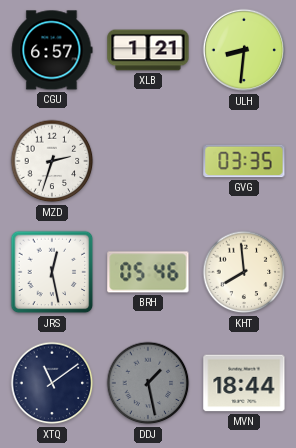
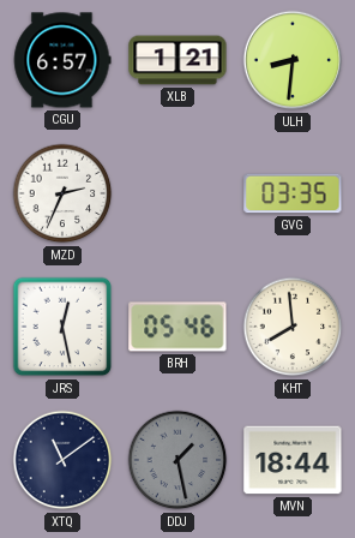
MZD: 2:33 -> 2:34 (62, 193)
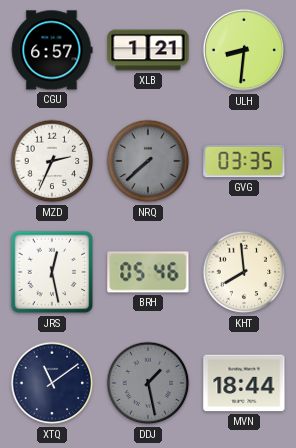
NRQ: none -> 7:38 (148, 161)
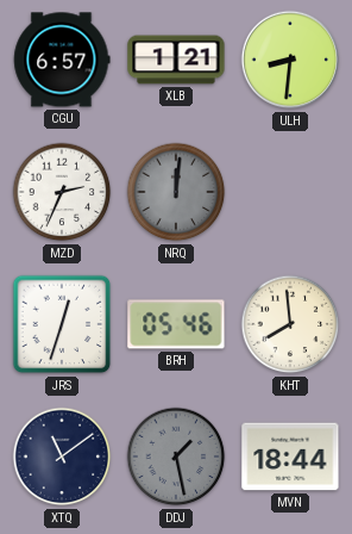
NRQ: 7:38 -> 12:01 (176, 192)
GVG: 03:35 -> none (244, 161)
JRS: 12:28 -> 12:33 (62, 324)
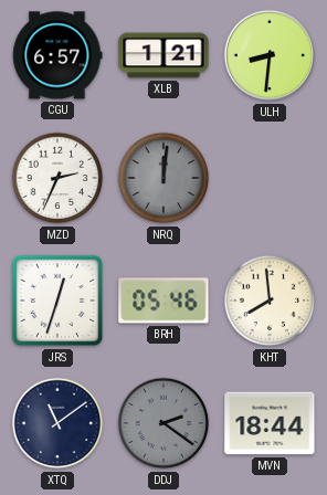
DDJ: 1:28 -> 2:21 (163, 423)
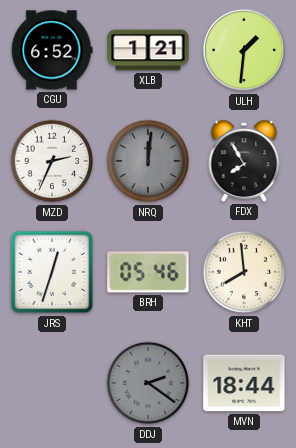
CGU: 6:57 -> 6:52 (52, 50)
ULH: 8:31 -> 1:31 (244, 50)
FDX: none -> 7:55 (244, 161)
XTQ: 11:09 -> none (57, 423)
